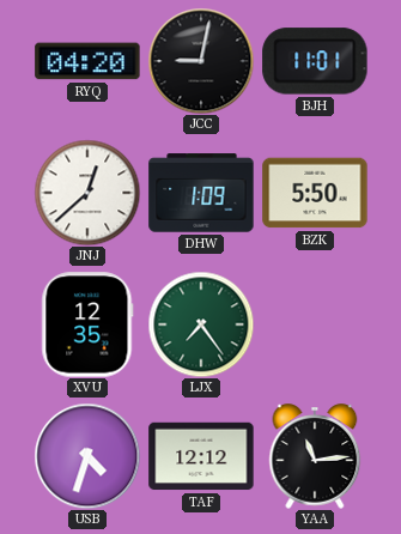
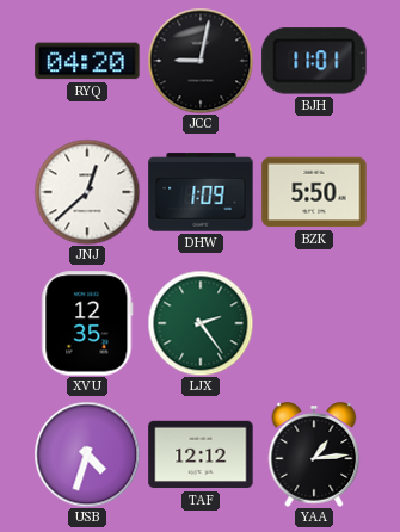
LJX: 7:24 -> 2:24 (201, 323)
YAA: 11:14 -> 1:14 (314, 454)
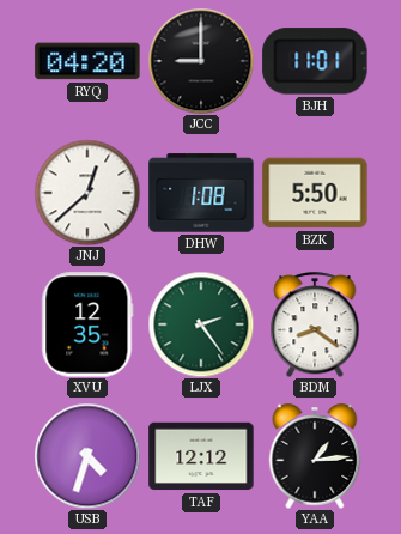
JCC: 9:02 -> 9:00 (201, 61)
DHW: 1:09 -> 1:08 (201, 193)
BDM: none -> 8:21 (315, 324)
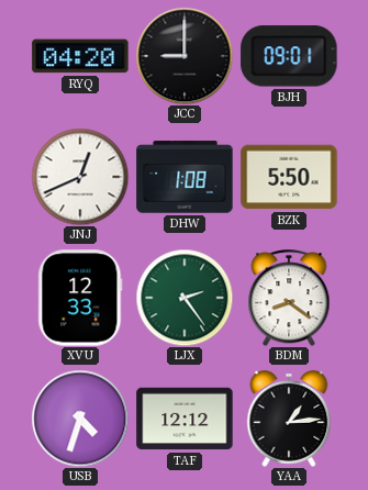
BJH: 11:01 -> 09:01 (289, 56)
JNJ: 12:38 -> 12:41 (80, 177)
XVU: 12:35 -> 12:33 (80, 298)
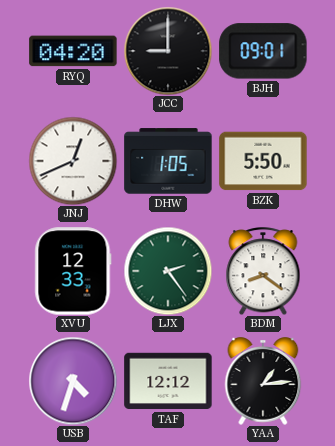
DHW: 1:08 -> 1:05 (168, 161)
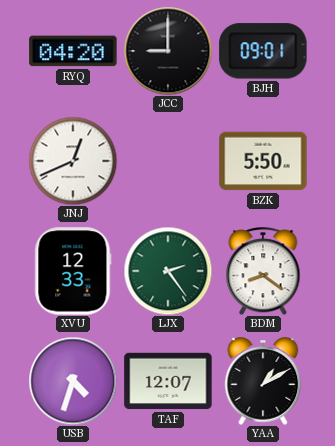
DHW: 1:05 -> none (168, 161)
TAF: 12:12 -> 12:07 (168, 381)
YAA: 1:14 -> 1:10 (263, 381)
